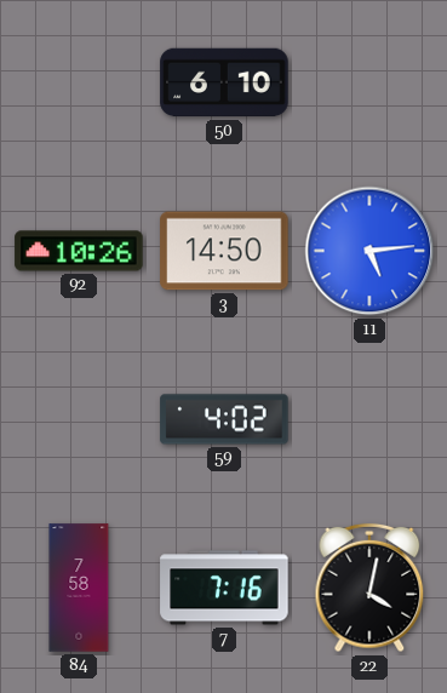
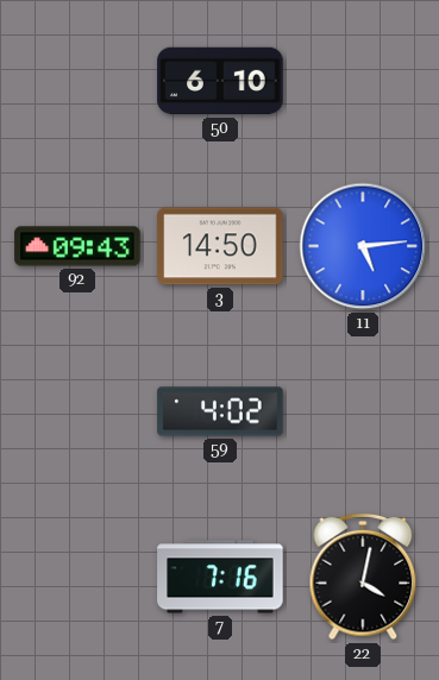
92: 10:26 -> 09:43 (77, 246)
84: 7:58 -> none (79, 588)
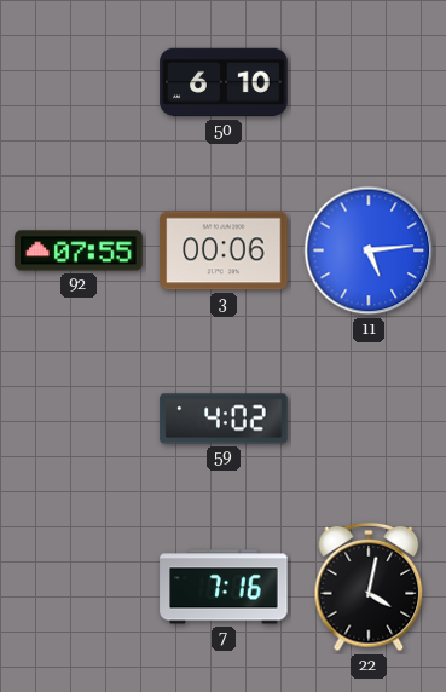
92: 09:43 -> 07:55 (79, 250)
3: 14:50 -> 00:06 (224, 250)
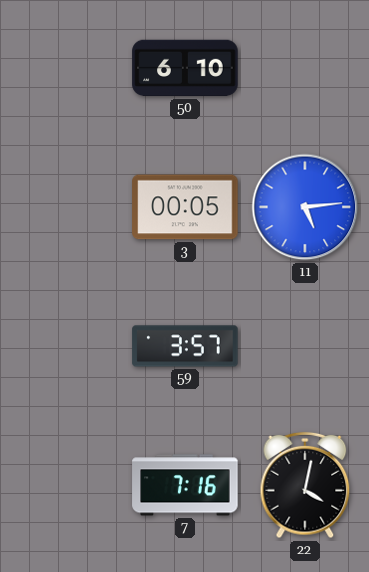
92: 07:55 -> none (79, 250)
3: 00:06 -> 00:05 (185, 207)
59: 4:02 -> 3:57 (185, 346)
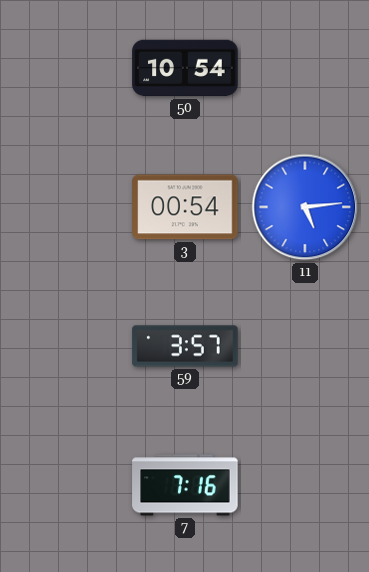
50: 6:10 -> 10:54 (185, 68)
3: 00:05 -> 00:54 (185, 207)
22: 4:02 -> none (305, 485)
